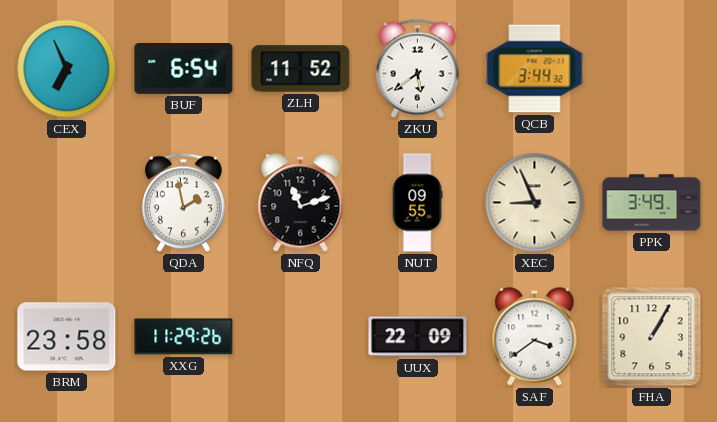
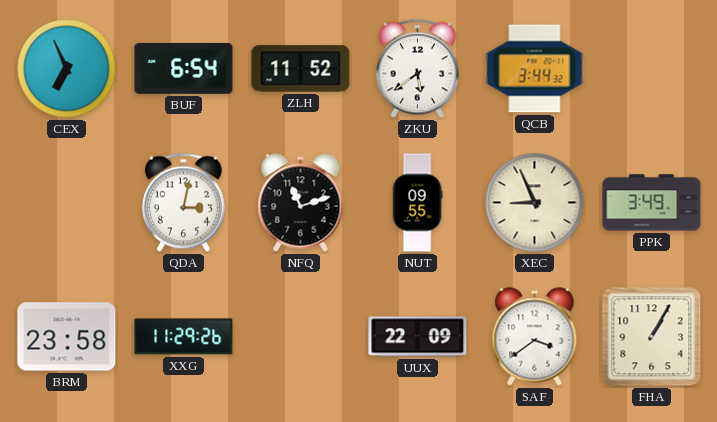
QDA: 1:58 -> 3:02 (183, 203)
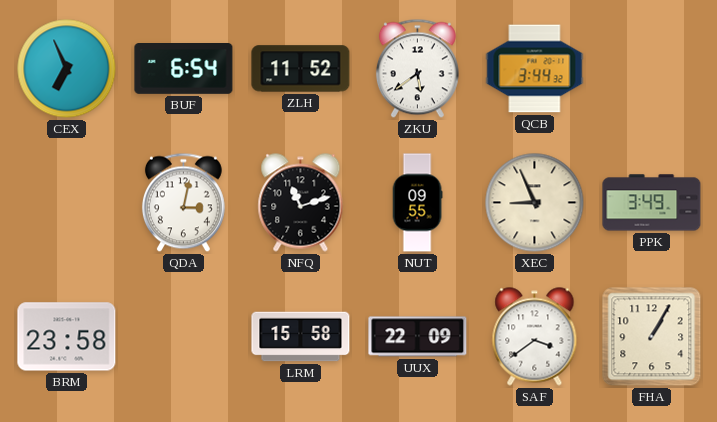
XXG: 11:29 -> none (184, 337)
LRM: none -> 15:58 (301, 337)
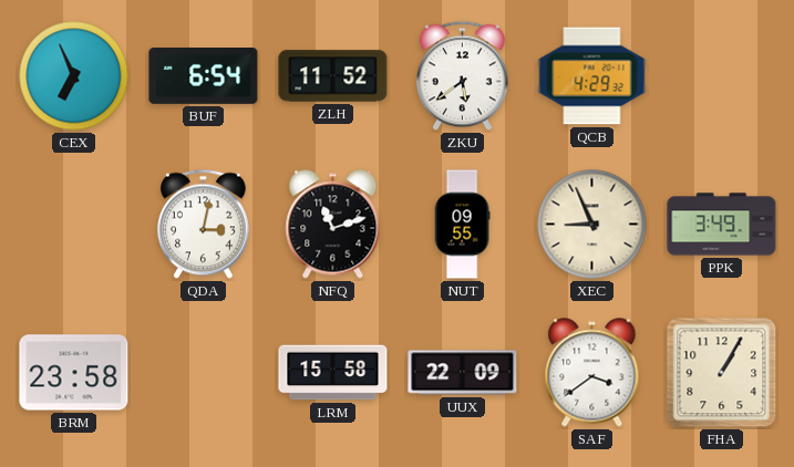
QCB: 3:44 -> 4:29 (592, 76)
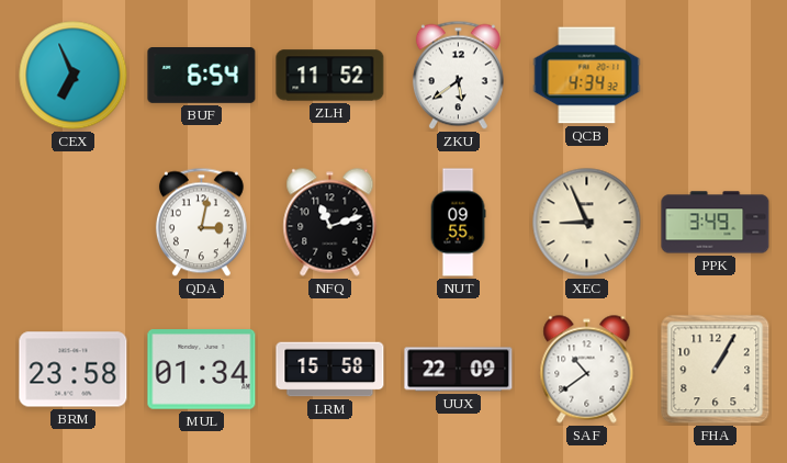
QCB: 4:29 -> 4:34 (587, 76)
MUL: none -> 01:34 (202, 370)
SAF: 3:39 -> 10:39 (587, 370)
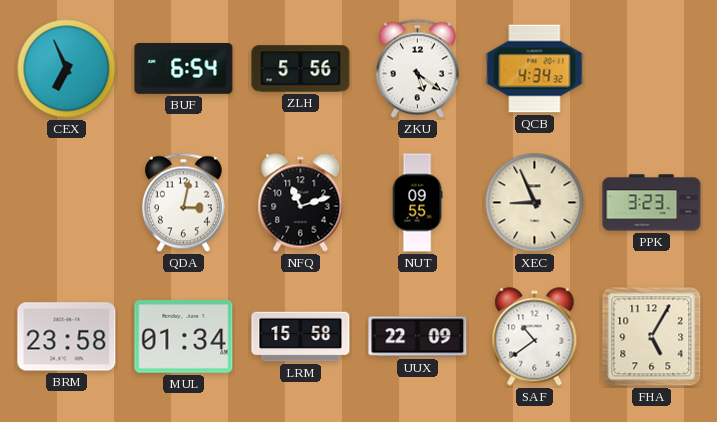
ZLH: 11:52 -> 5:56 (301, 69)
ZKU: 5:39 -> 5:21 (417, 69)
PPK: 3:49 -> 3:23 (652, 203)
FHA: 1:05 -> 5:05 (652, 337)
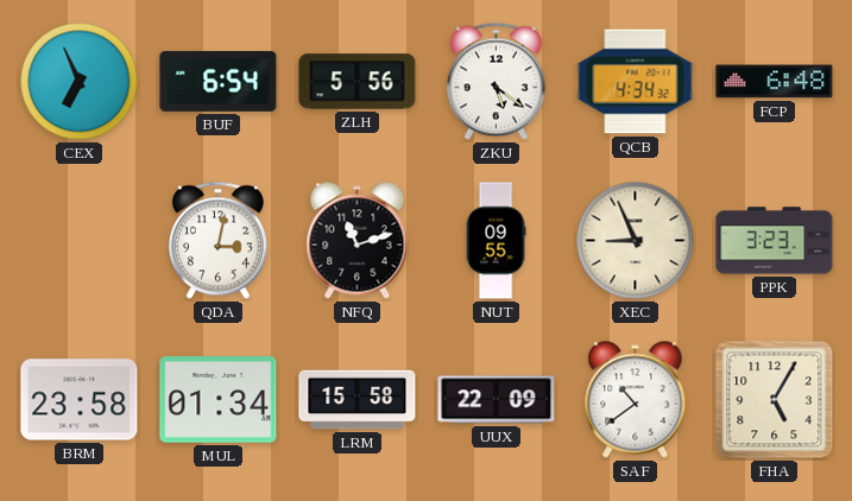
FCP: none -> 6:48 (775, 82)
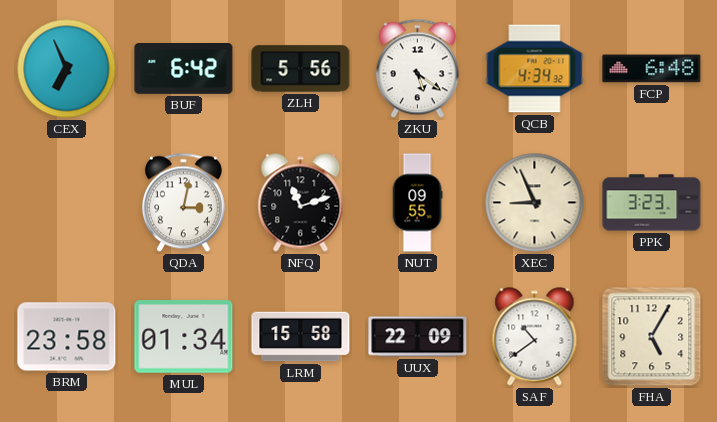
BUF: 6:54 -> 6:42 (184, 69)
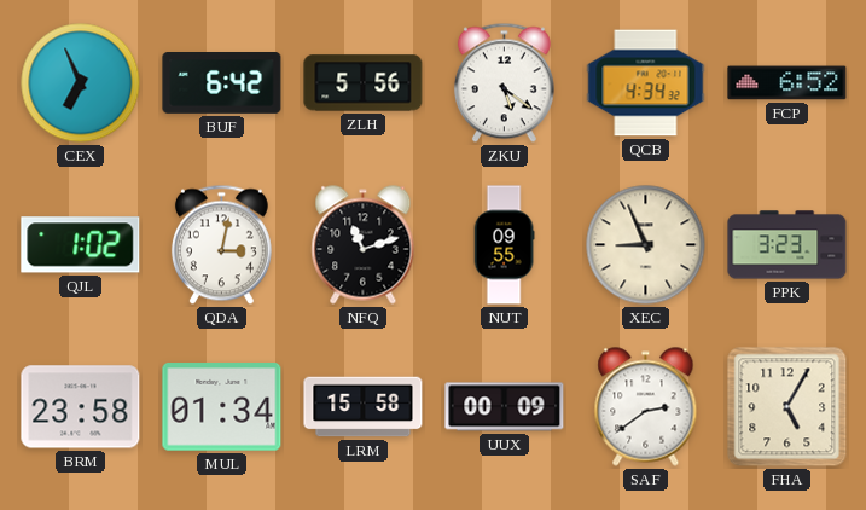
FCP: 6:48 -> 6:52 (787, 83)
QJL: none -> 1:02 (81, 245)
UUX: 22:09 -> 00:09 (505, 407)
SAF: 10:39 -> 2:39 (646, 407)
